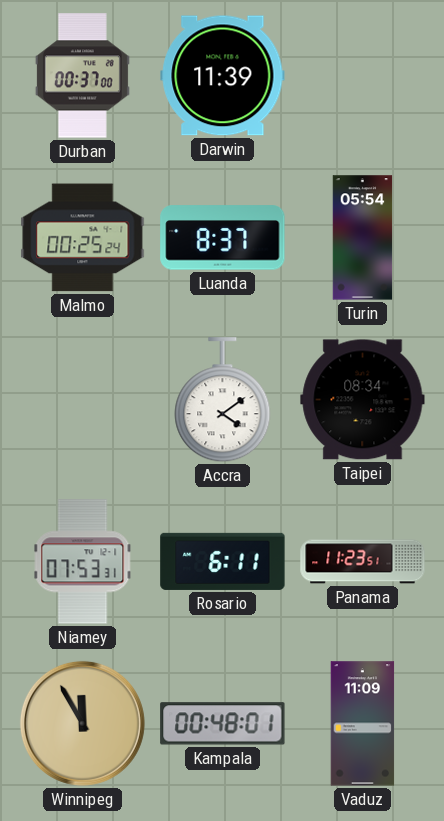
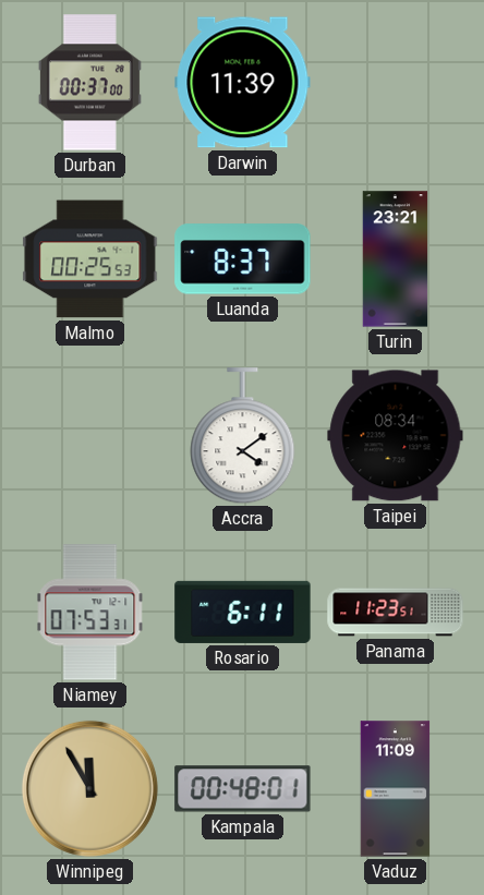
Malmo: 00:25:24 -> 00:25:53 (90, 259)
Turin: 05:54 -> 23:21 (396, 259)
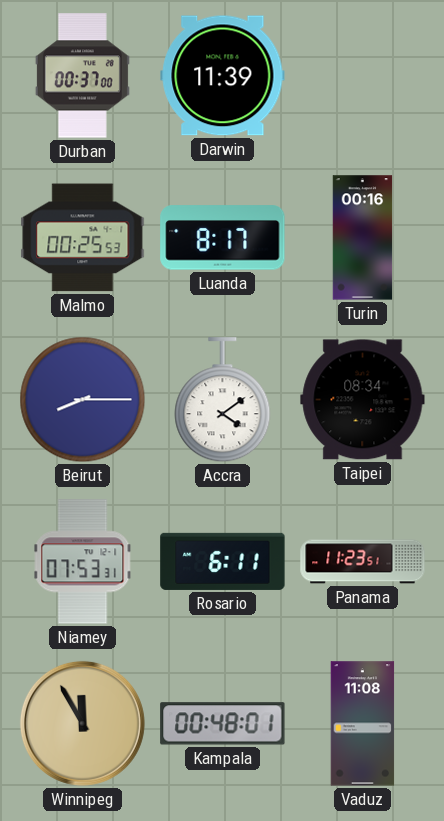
Luanda: 8:37 -> 8:17 (223, 238)
Turin: 23:21 -> 00:16 (363, 238)
Beirut: none -> 8:15 (83, 400)
Vaduz: 11:09 -> 11:08 (363, 724)
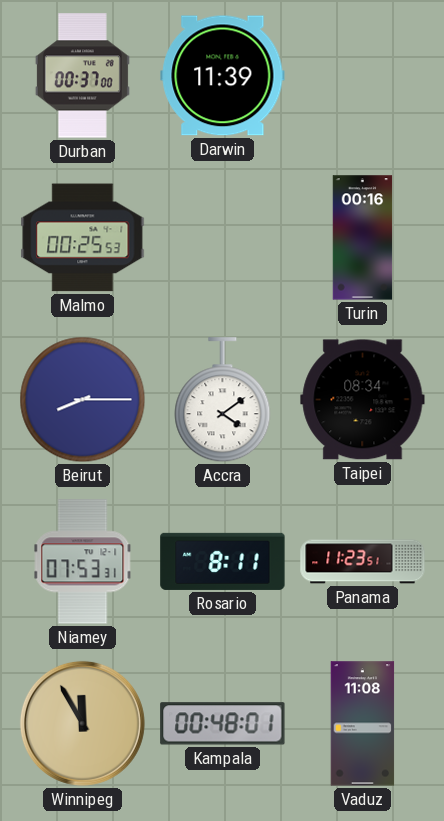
Luanda: 8:17 -> none (223, 238)
Rosario: 6:11 -> 8:11 (223, 561)
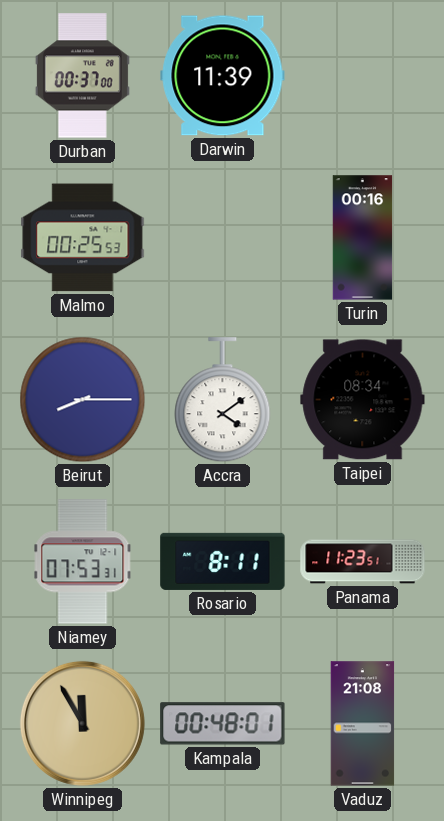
Vaduz: 11:08 -> 21:08 (363, 724)
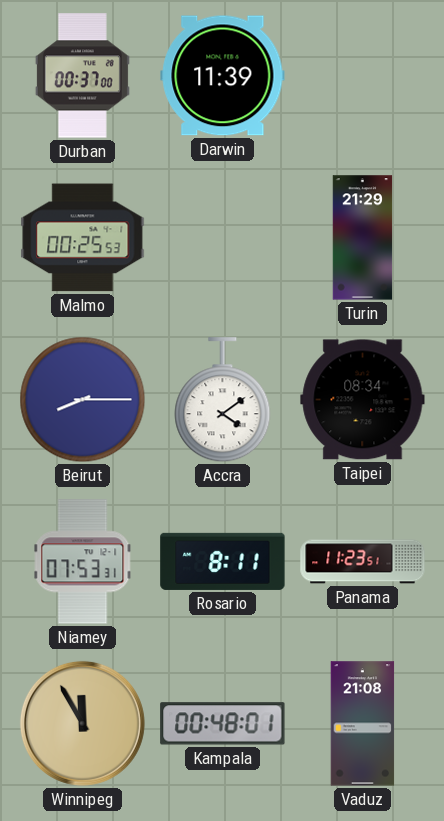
Turin: 00:16 -> 21:29 (363, 238)
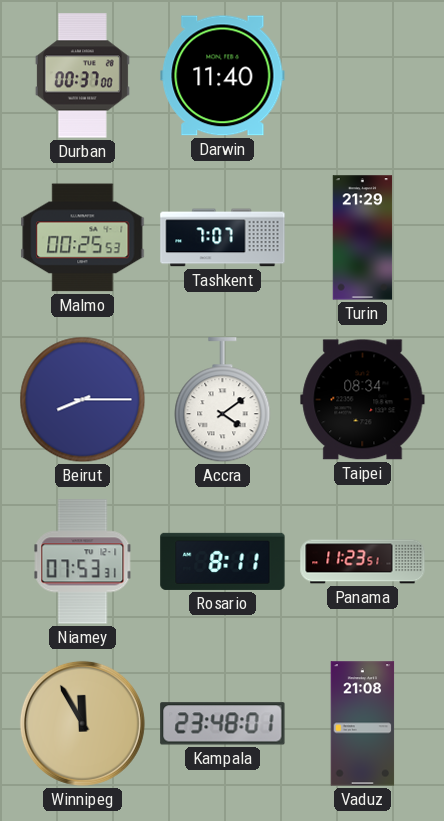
Darwin: 11:39 -> 11:40 (223, 76)
Tashkent: none -> 7:07 (223, 238)
Kampala: 00:48 -> 23:48 (223, 724)
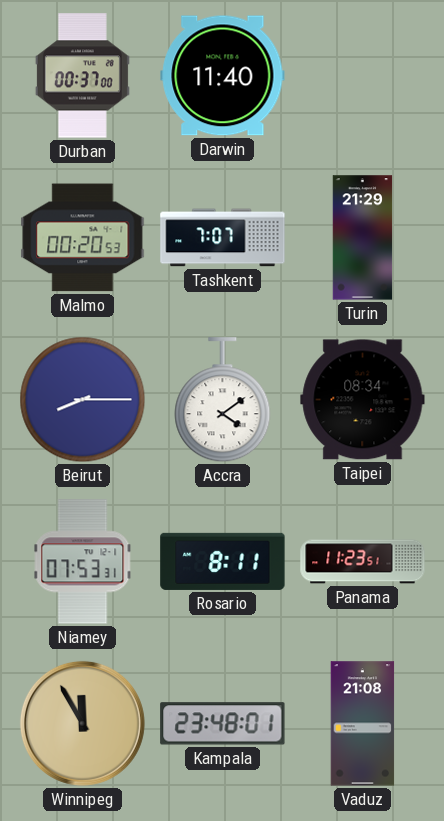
Malmo: 00:25 -> 00:20 (83, 238)
